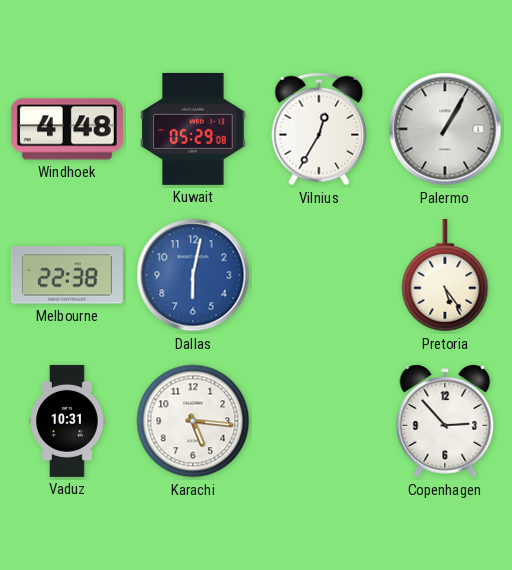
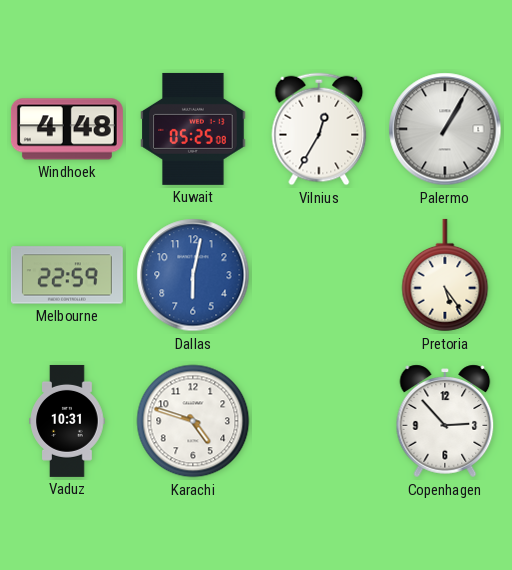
Kuwait: 05:29 -> 05:25 (193, 129)
Melbourne: 22:38 -> 22:59 (67, 275)
Karachi: 5:16 -> 4:48 (193, 421)
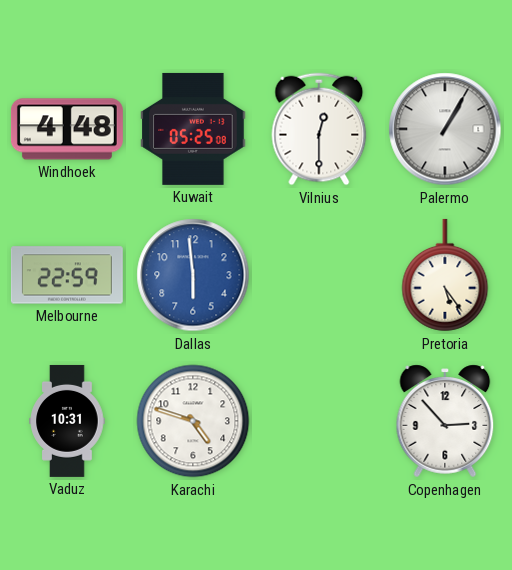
Vilnius: 12:35 -> 12:30 (319, 129)
Dallas: 6:02 -> 5:59 (193, 275)
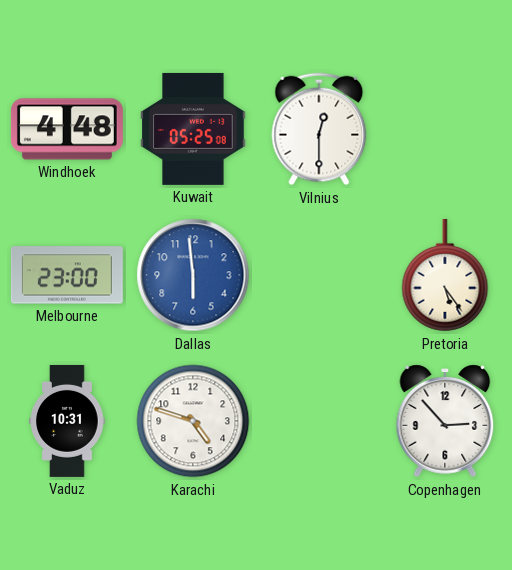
Palermo: 1:05 -> none (445, 129)
Melbourne: 22:59 -> 23:00 (67, 275)
